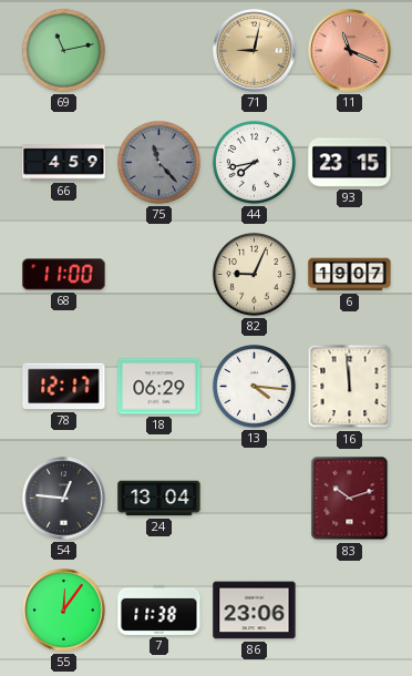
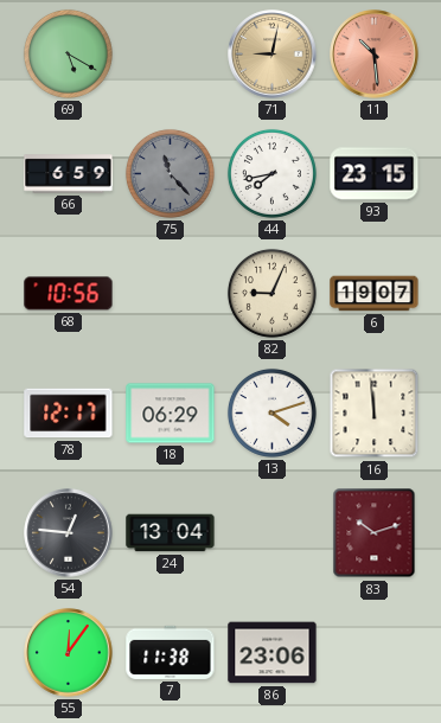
69: 11:13 -> 5:20 (68, 53)
11: 11:19 -> 10:29 (375, 55)
66: 4:59 -> 6:59 (69, 174)
68: 11:00 -> 10:56 (69, 294)
13: 4:16 -> 4:12 (271, 412)
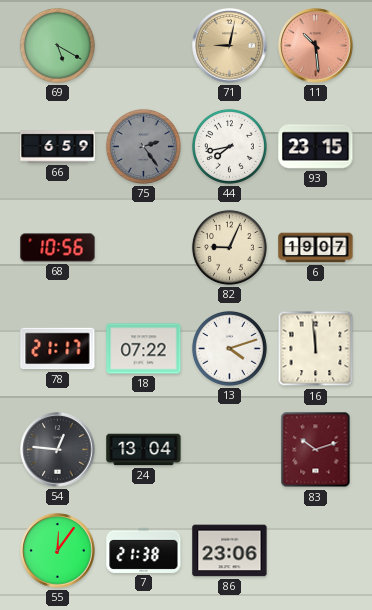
75: 11:23 -> 2:24 (143, 146)
78: 12:17 -> 21:17 (58, 349)
18: 06:29 -> 07:22 (144, 349)
7: 11:38 -> 21:38 (144, 550)
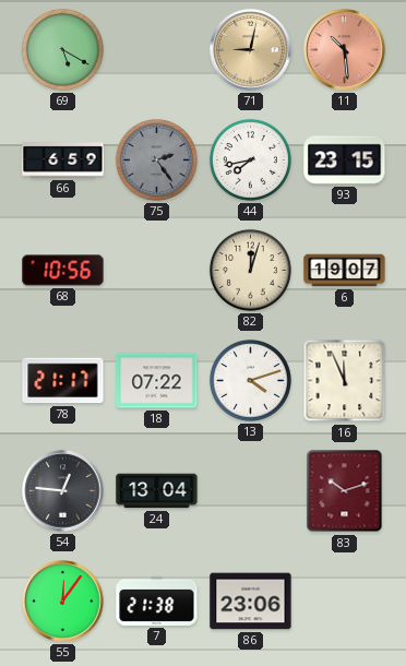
82: 9:04 -> 12:03 (250, 270)
16: 11:59 -> 11:56 (345, 381)
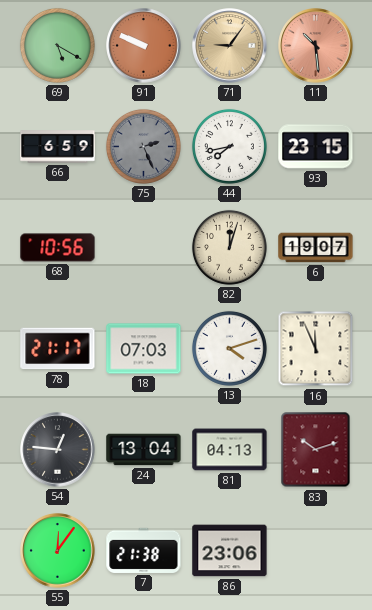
91: none -> 9:49 (144, 46)
71: 9:02 -> 9:06 (230, 46)
75: 2:24 -> 2:26 (143, 146)
18: 07:22 -> 07:03 (144, 349)
81: none -> 04:13 (230, 450)
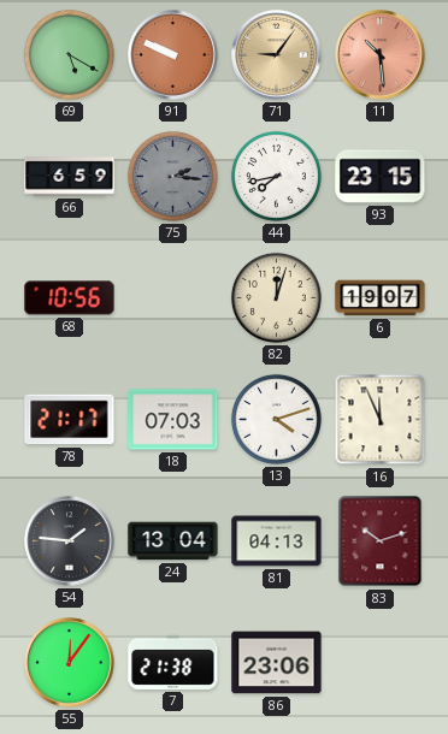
75: 2:26 -> 2:16 (172, 176)
54: 12:46 -> 1:46 (70, 541)
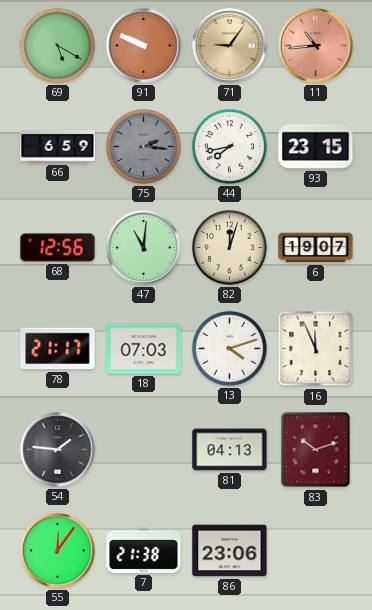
11: 10:29 -> 10:44 (316, 46)
68: 10:56 -> 12:56 (58, 248)
47: none -> 11:01 (144, 248)
24: 13:04 -> none (173, 541)
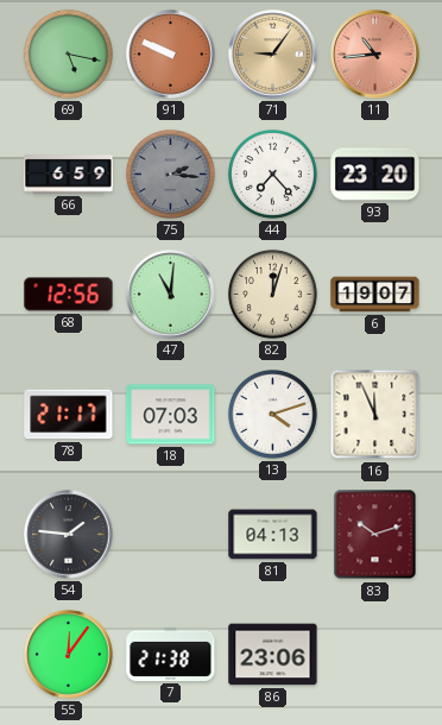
69: 5:20 -> 5:17 (68, 53)
44: 7:43 -> 7:23 (272, 174)
93: 23:15 -> 23:20 (375, 175)
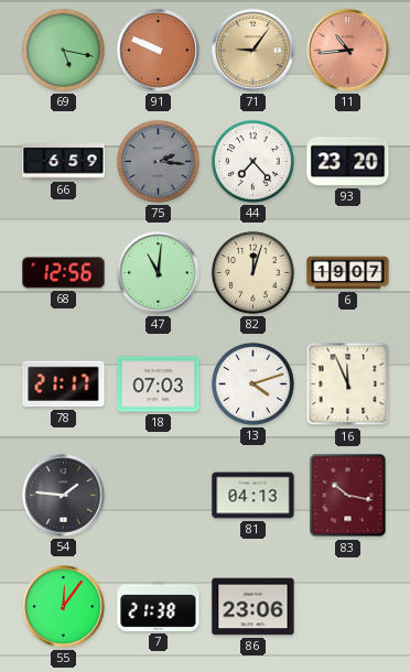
83: 10:12 -> 10:17 (348, 496)
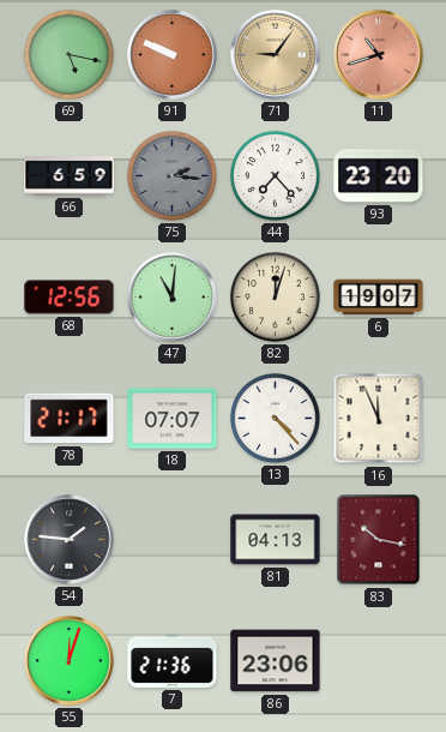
11: 10:44 -> 10:42 (379, 55)
18: 07:03 -> 07:07 (173, 419)
13: 4:12 -> 4:23 (275, 418)
55: 12:06 -> 12:03 (70, 661)
7: 21:38 -> 21:36 (173, 660)
